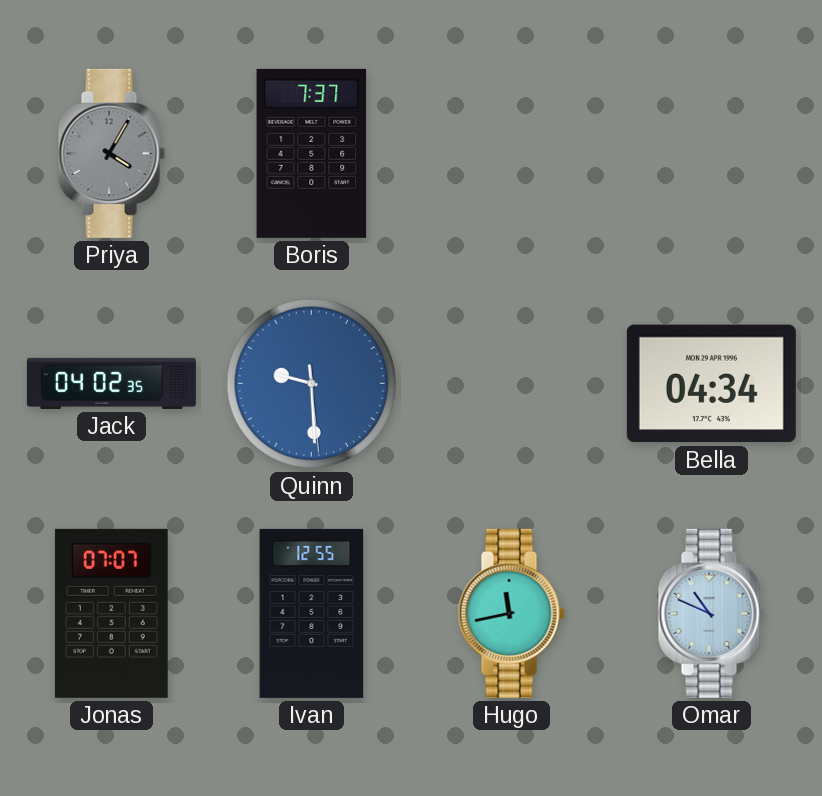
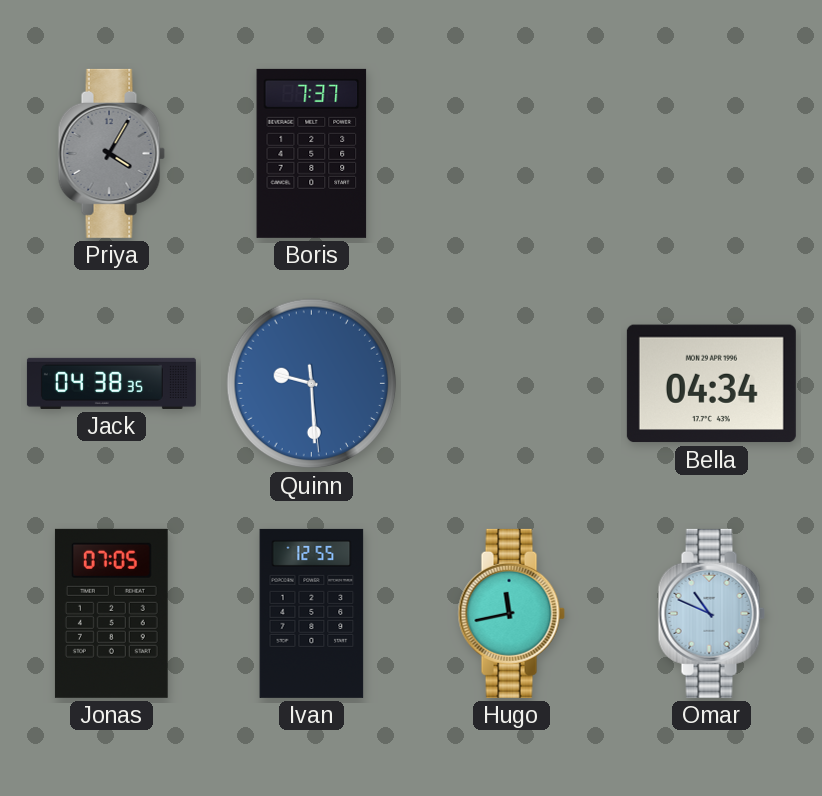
Jack: 04:02 -> 04:38 (111, 383)
Jonas: 07:07 -> 07:05 (111, 613)
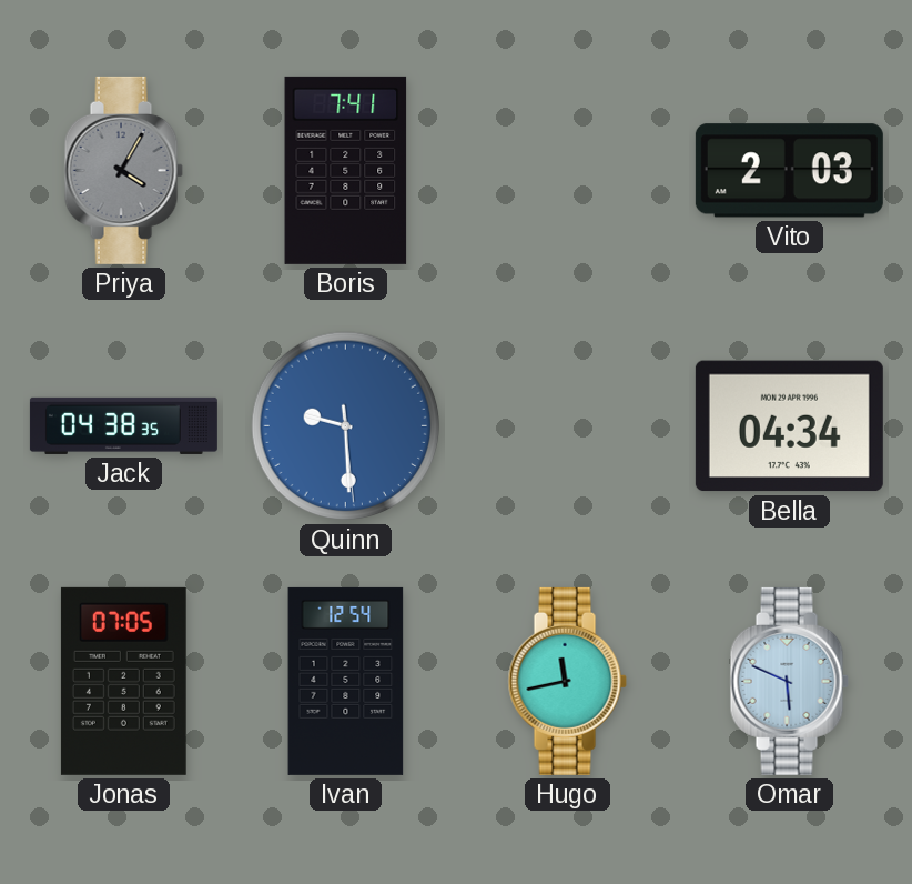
Boris: 7:37 -> 7:41 (346, 170)
Vito: none -> 2:03 (789, 171)
Ivan: 12:55 -> 12:54 (346, 681)
Omar: 10:49 -> 5:49 (789, 681)
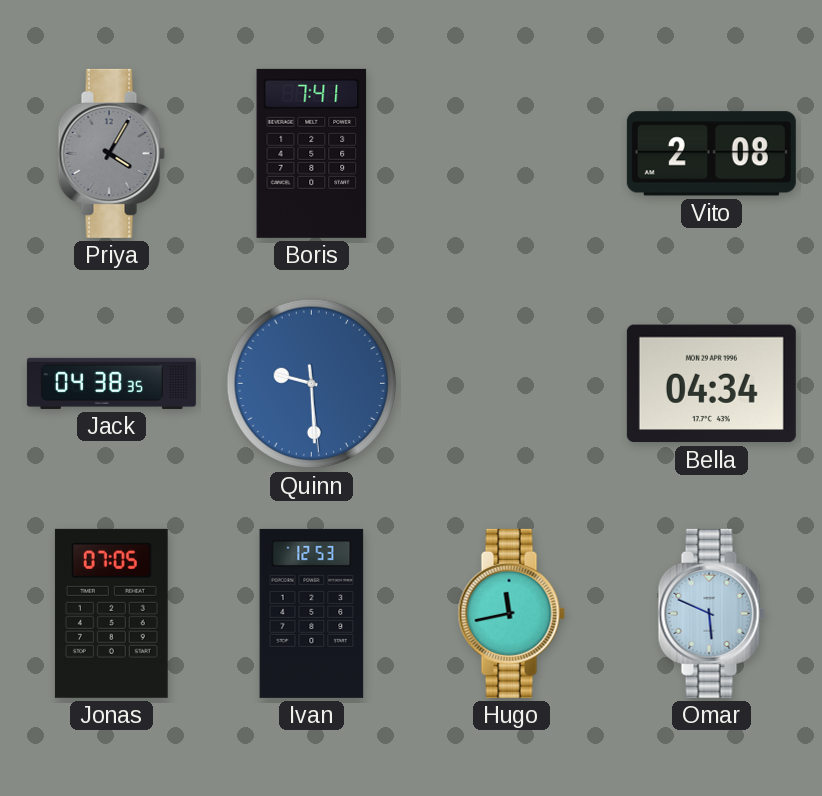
Vito: 2:03 -> 2:08 (711, 154)
Ivan: 12:54 -> 12:53 (312, 613)
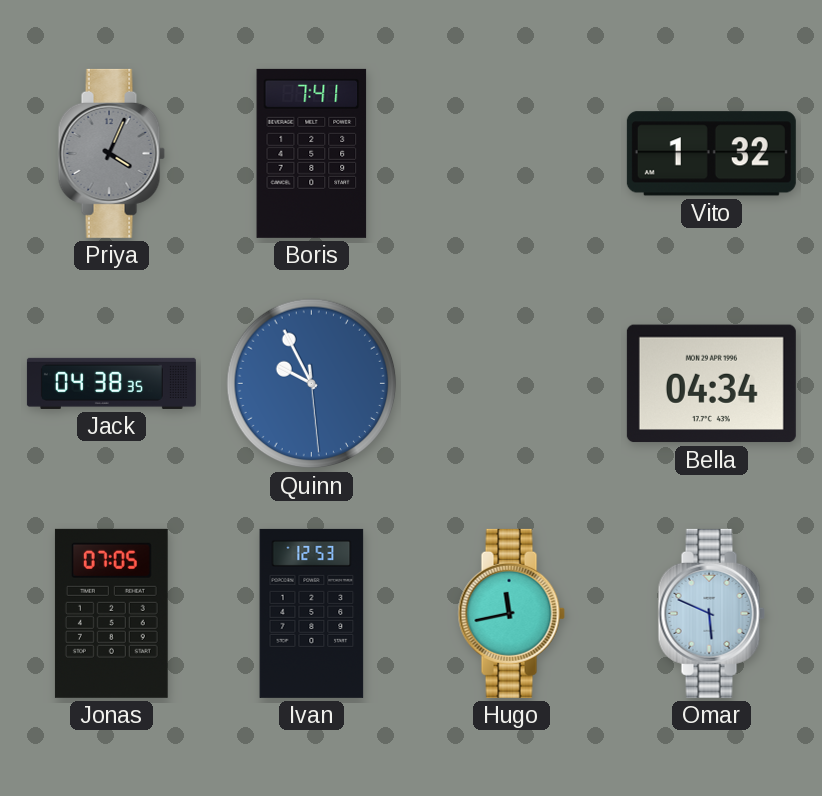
Priya: 4:05 -> 4:04 (111, 153)
Vito: 2:08 -> 1:32 (711, 154)
Quinn: 9:29 -> 9:55 (312, 384)
